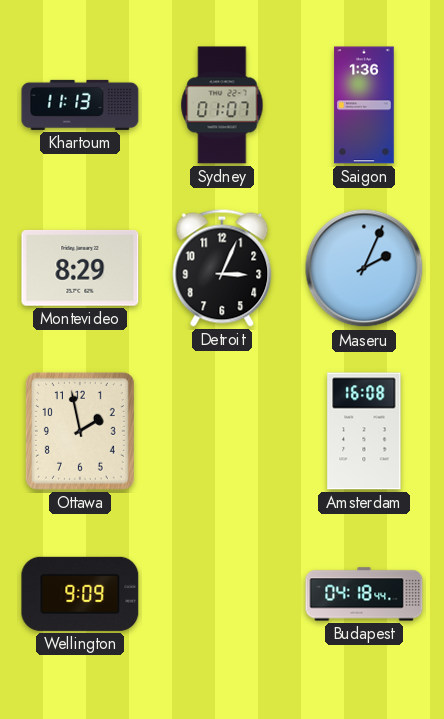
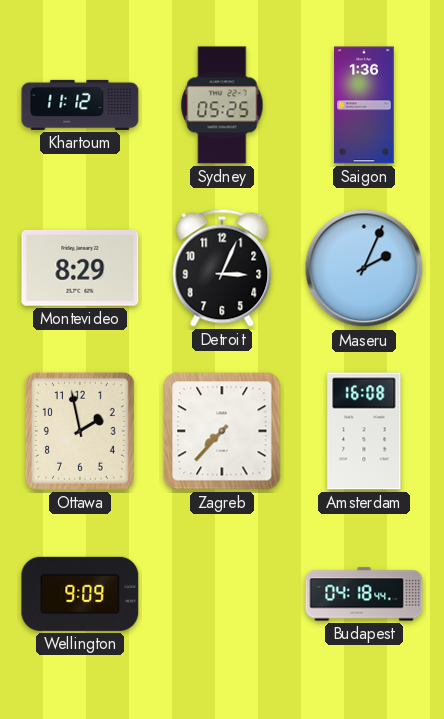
Khartoum: 11:13 -> 11:12 (80, 105)
Sydney: 01:07 -> 05:25 (222, 105)
Zagreb: none -> 7:37 (222, 431)
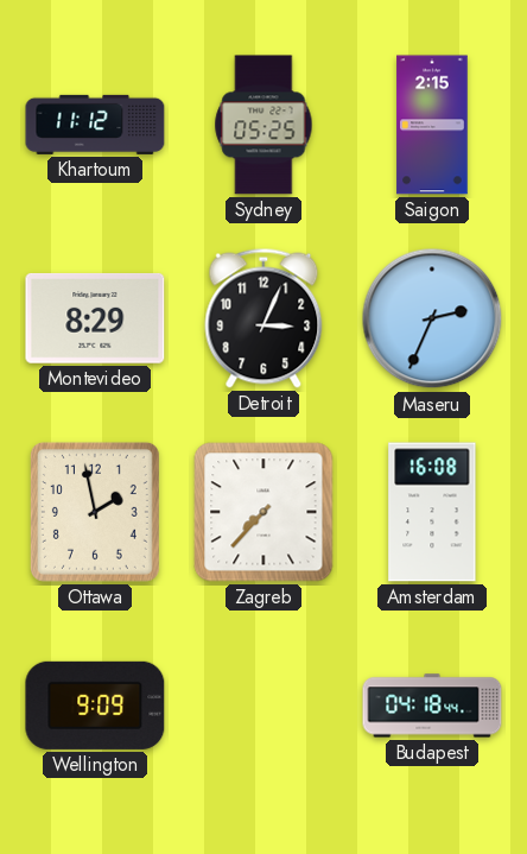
Saigon: 1:36 -> 2:15 (432, 125)
Maseru: 2:04 -> 2:34 (432, 318)
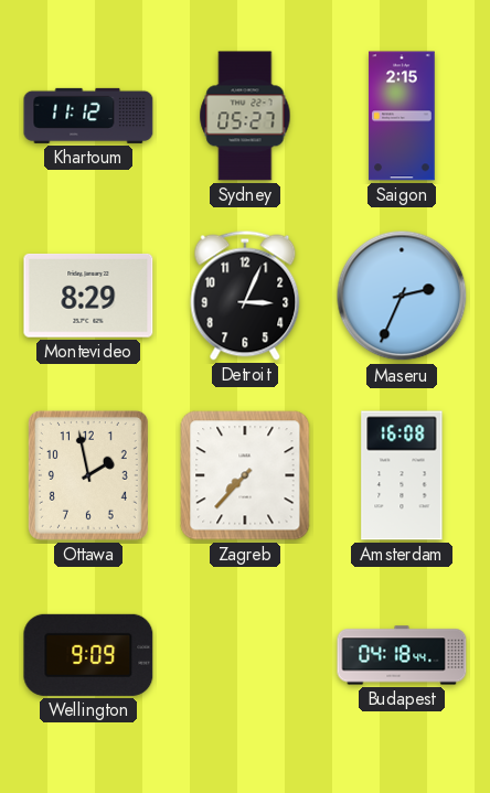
Sydney: 05:25 -> 05:27 (245, 116)
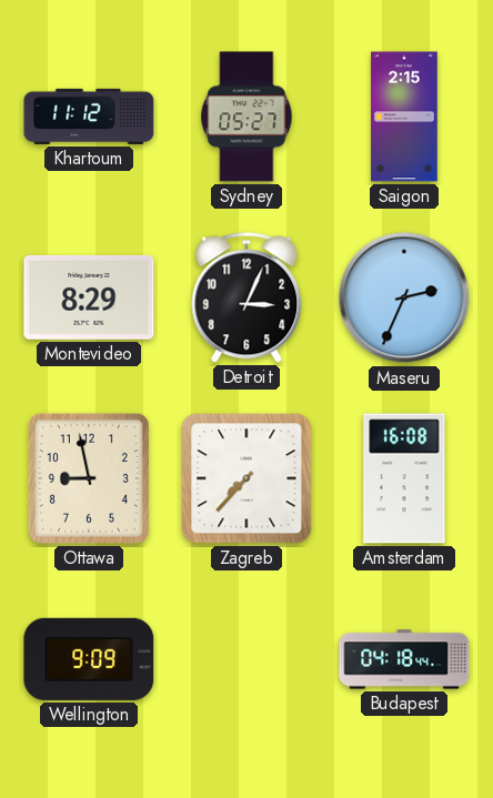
Ottawa: 1:58 -> 8:58 (89, 478)
